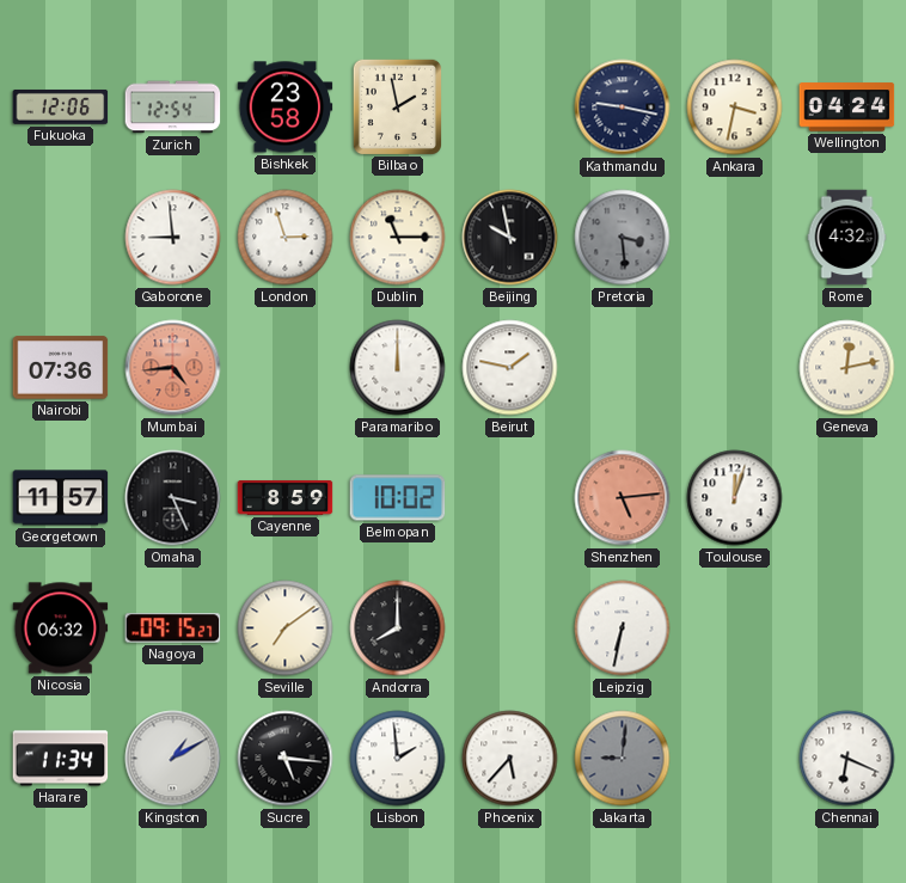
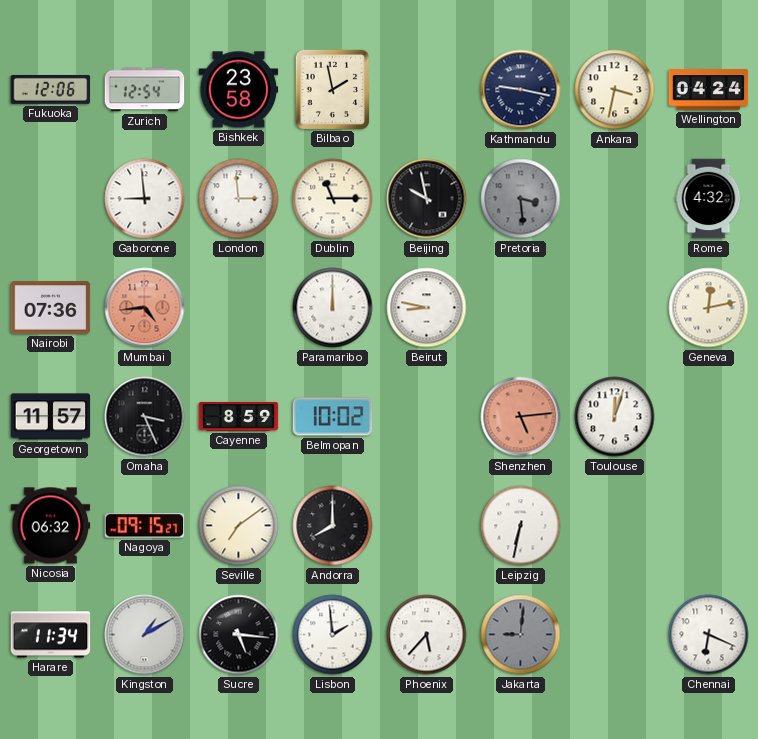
London: 2:57 -> 2:59 (239, 199)
Beirut: 1:47 -> 8:47 (427, 308)
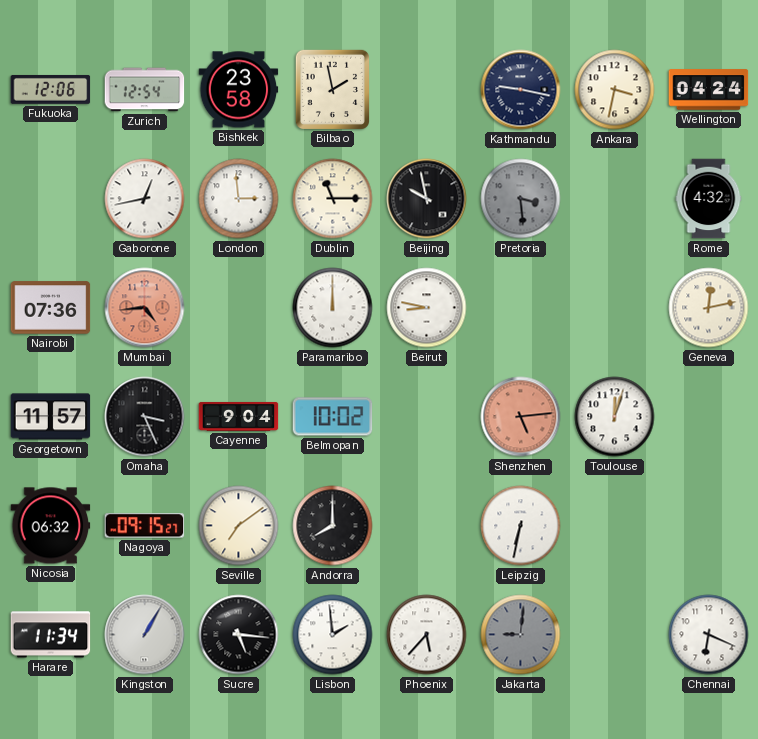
Gaborone: 8:59 -> 12:43 (145, 199)
Cayenne: 8:59 -> 9:04 (239, 416)
Kingston: 1:10 -> 1:05 (145, 635)
